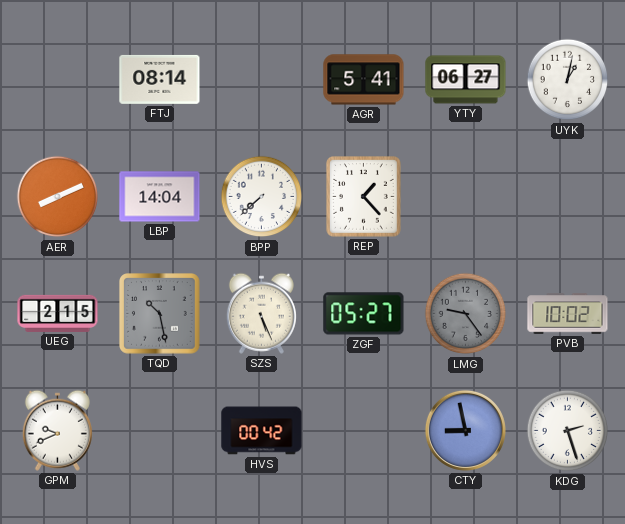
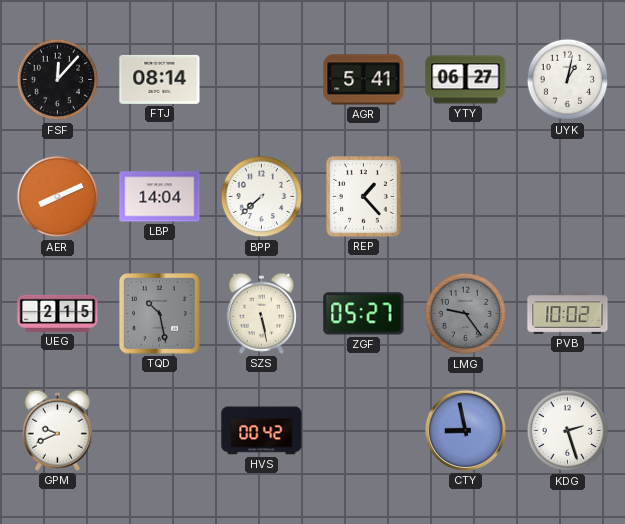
FSF: none -> 12:07 (58, 80)
SZS: 5:26 -> 5:28 (261, 313)
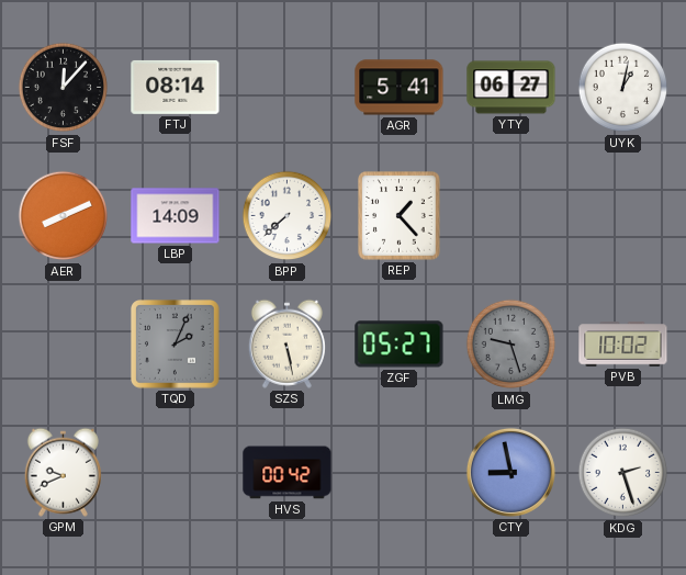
LBP: 14:04 -> 14:09 (176, 216)
UEG: 2:15 -> none (58, 313)
TQD: 10:28 -> 2:04 (176, 345)
LMG: 9:24 -> 9:27 (511, 345)
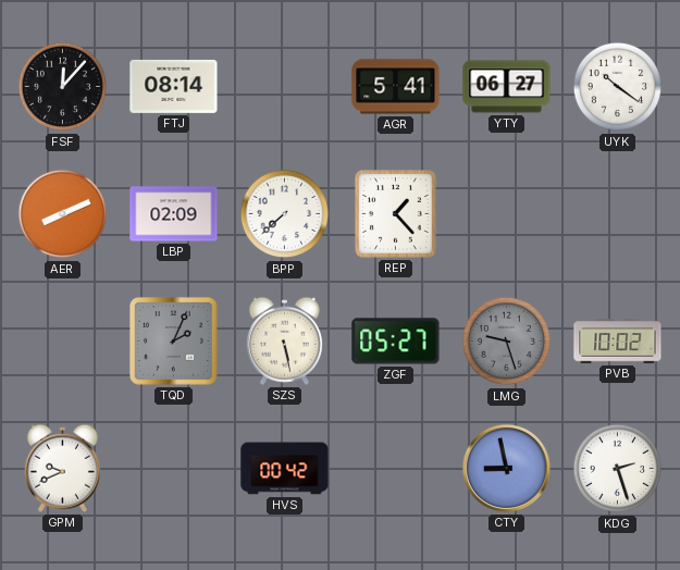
UYK: 1:02 -> 10:21 (618, 87)
LBP: 14:09 -> 02:09 (174, 214)
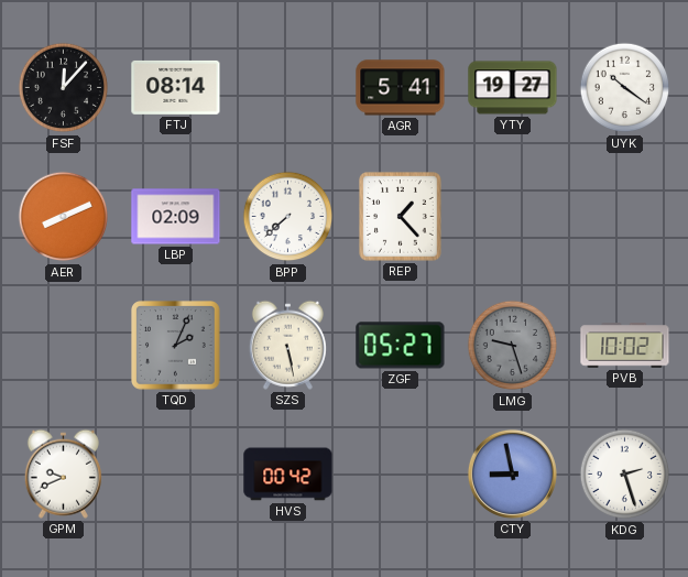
YTY: 06:27 -> 19:27 (513, 88)
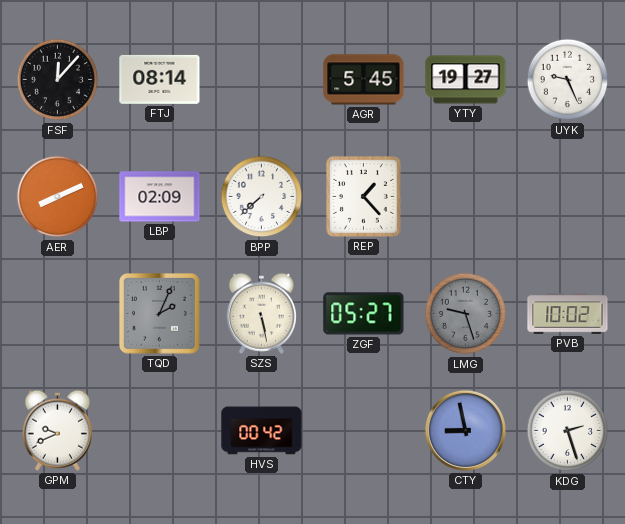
AGR: 5:41 -> 5:45 (364, 80)
UYK: 10:21 -> 9:26 (568, 80)
